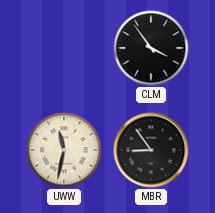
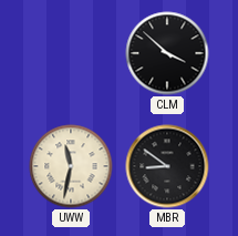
CLM: 3:54 -> 3:52 (167, 53)
MBR: 8:54 -> 8:51 (167, 166)
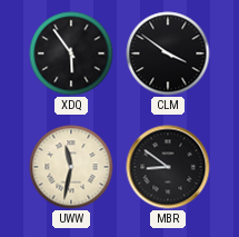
XDQ: none -> 5:54 (71, 53)
CLM: 3:52 -> 3:51 (168, 53)
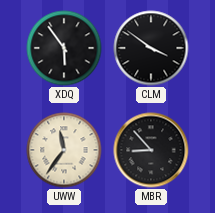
UWW: 11:32 -> 11:36 (64, 150)
MBR: 8:51 -> 8:53 (151, 150)
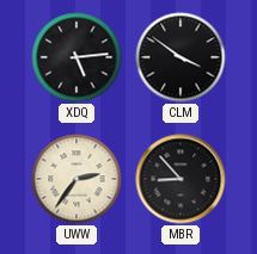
XDQ: 5:54 -> 5:14 (77, 57)
UWW: 11:36 -> 2:36 (77, 179)
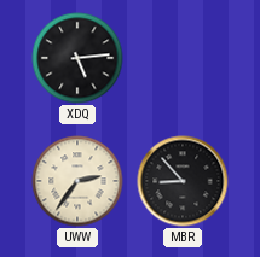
CLM: 3:51 -> none (180, 57)
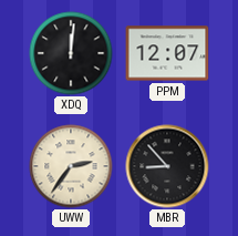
XDQ: 5:14 -> 12:01 (71, 53)
PPM: none -> 12:07 (167, 53)
